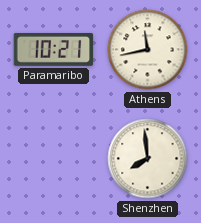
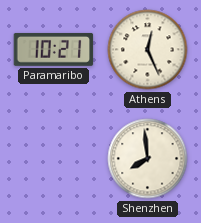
Athens: 11:43 -> 12:26 (148, 50)
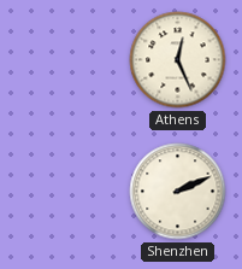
Paramaribo: 10:21 -> none (54, 49)
Shenzhen: 7:59 -> 2:11 (178, 192)
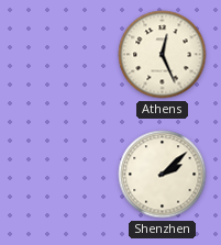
Shenzhen: 2:11 -> 2:08 (163, 175)
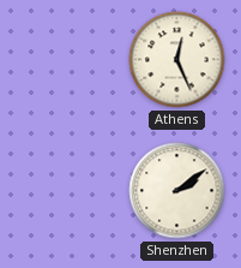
Shenzhen: 2:08 -> 2:09 (177, 191)
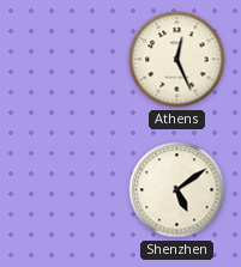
Shenzhen: 2:09 -> 5:09 (177, 190)
